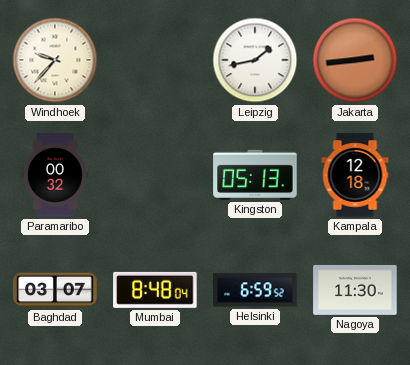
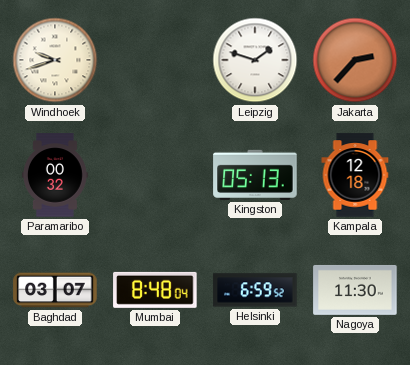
Windhoek: 9:37 -> 9:42 (55, 60)
Leipzig: 1:43 -> 1:48 (255, 60)
Jakarta: 2:44 -> 2:37 (355, 60)
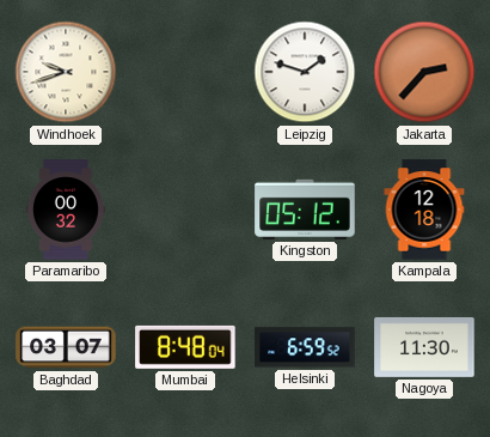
Kingston: 05:13 -> 05:12 (305, 210)
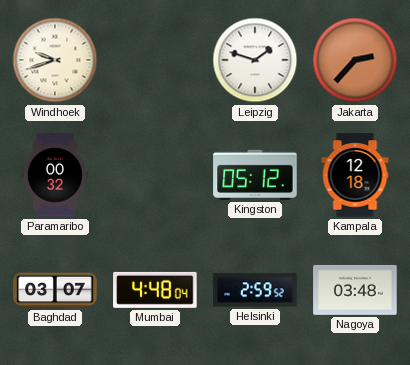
Mumbai: 8:48 -> 4:48 (155, 290)
Helsinki: 6:59 -> 2:59 (255, 290)
Nagoya: 11:30 -> 03:48 (355, 290)
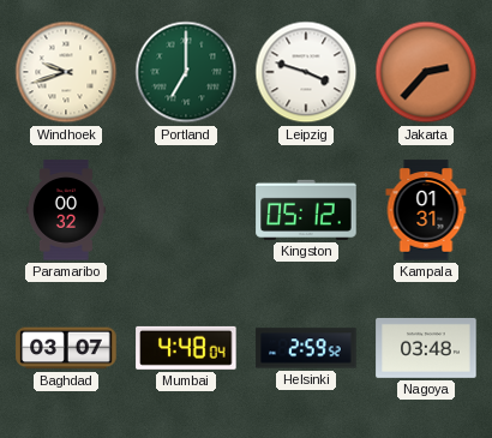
Portland: none -> 7:00 (186, 72)
Leipzig: 1:48 -> 3:48 (306, 72)
Kampala: 12:18 -> 01:31 (426, 210)
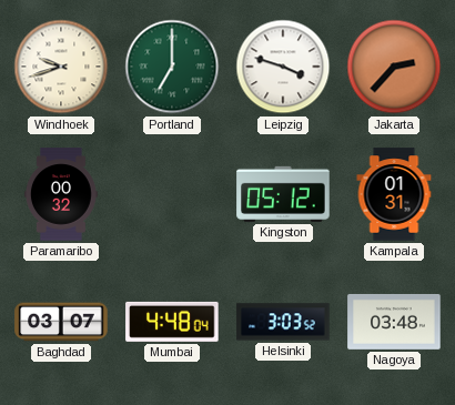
Helsinki: 2:59 -> 3:03 (283, 322)
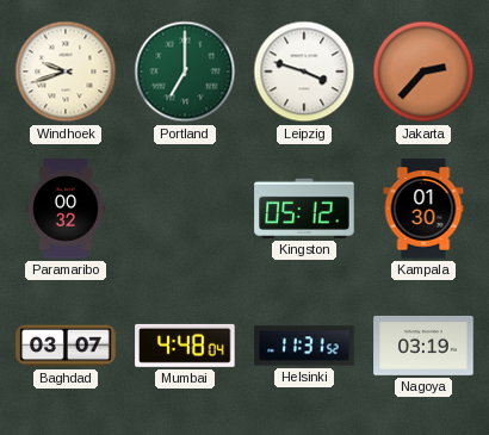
Kampala: 01:31 -> 01:30 (423, 209)
Helsinki: 3:03 -> 11:31 (304, 346)
Nagoya: 03:48 -> 03:19 (423, 346)
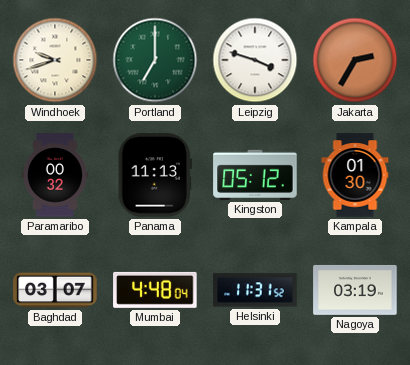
Jakarta: 2:37 -> 2:35 (355, 60)
Panama: none -> 11:13 (155, 175)
